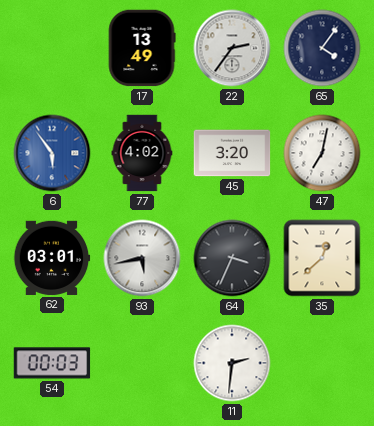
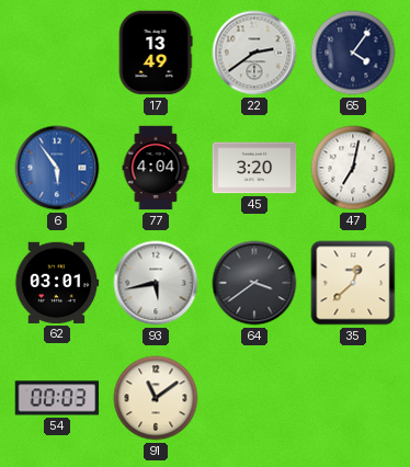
22: 2:36 -> 2:39 (254, 53)
77: 4:02 -> 4:04 (156, 168)
64: 3:34 -> 3:39 (254, 283)
91: none -> 11:09 (156, 398)
11: 2:31 -> none (232, 363)
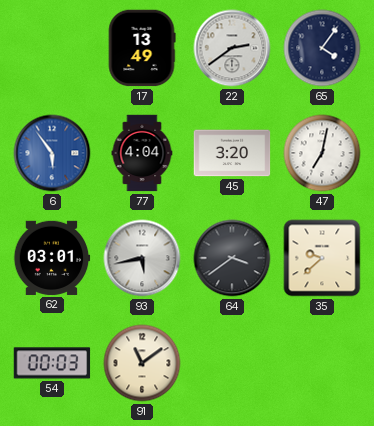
35: 12:38 -> 9:38 (322, 258)
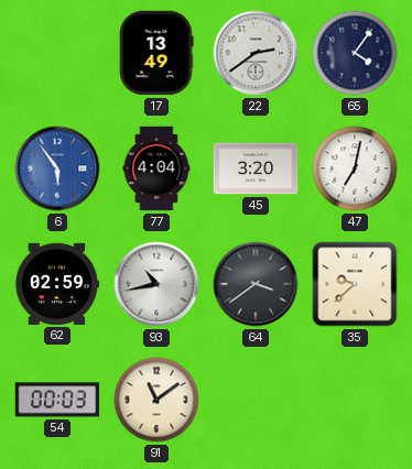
62: 03:01 -> 02:59 (57, 284)
93: 5:43 -> 10:43 (156, 284)
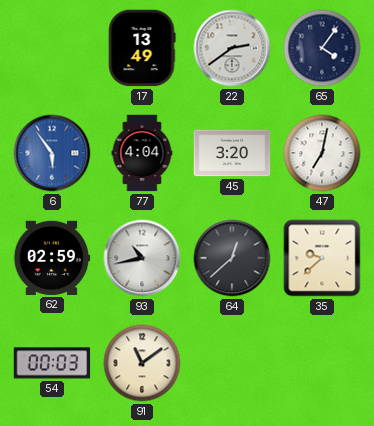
64: 3:39 -> 12:38 (232, 258)
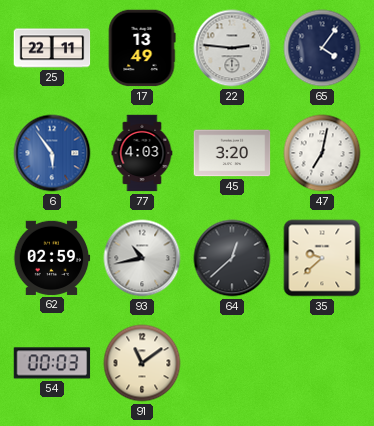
25: none -> 22:11 (52, 48)
22: 2:39 -> 2:46 (232, 48)
77: 4:04 -> 4:03 (142, 153)
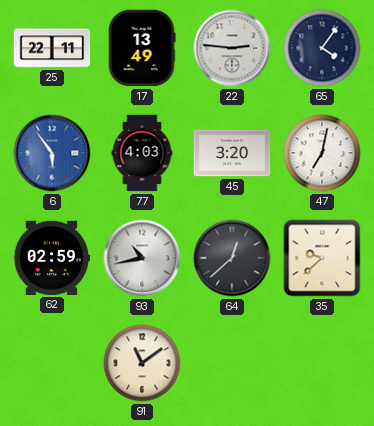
54: 00:03 -> none (52, 363)
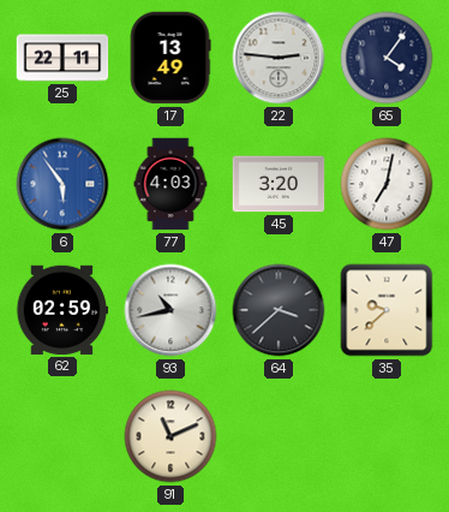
64: 12:38 -> 3:38 (279, 310)
91: 11:09 -> 11:11 (170, 436)
